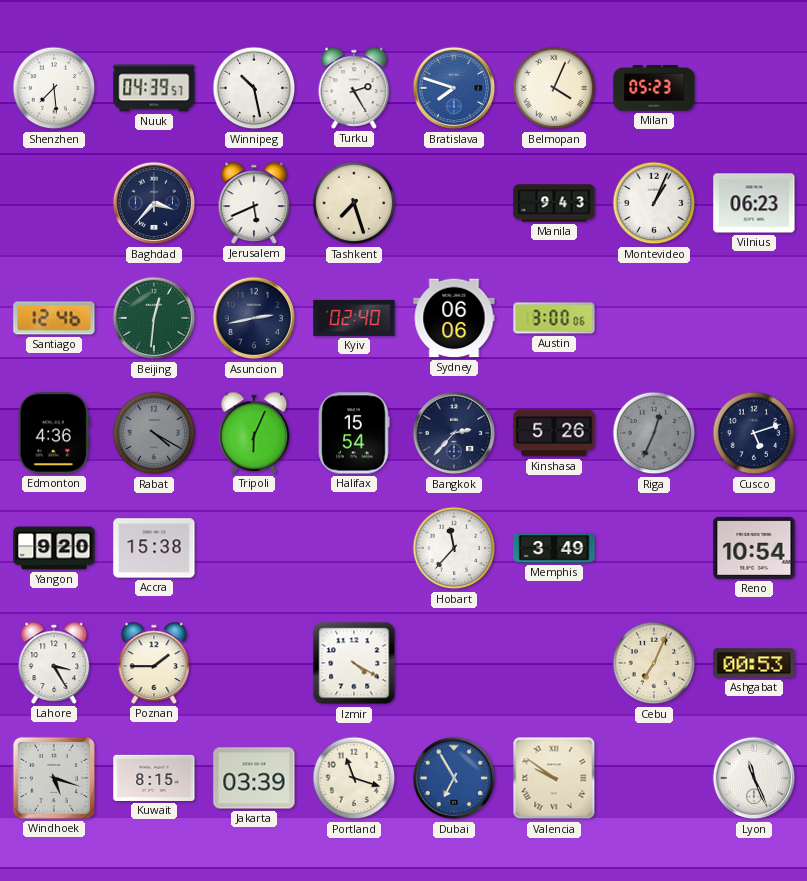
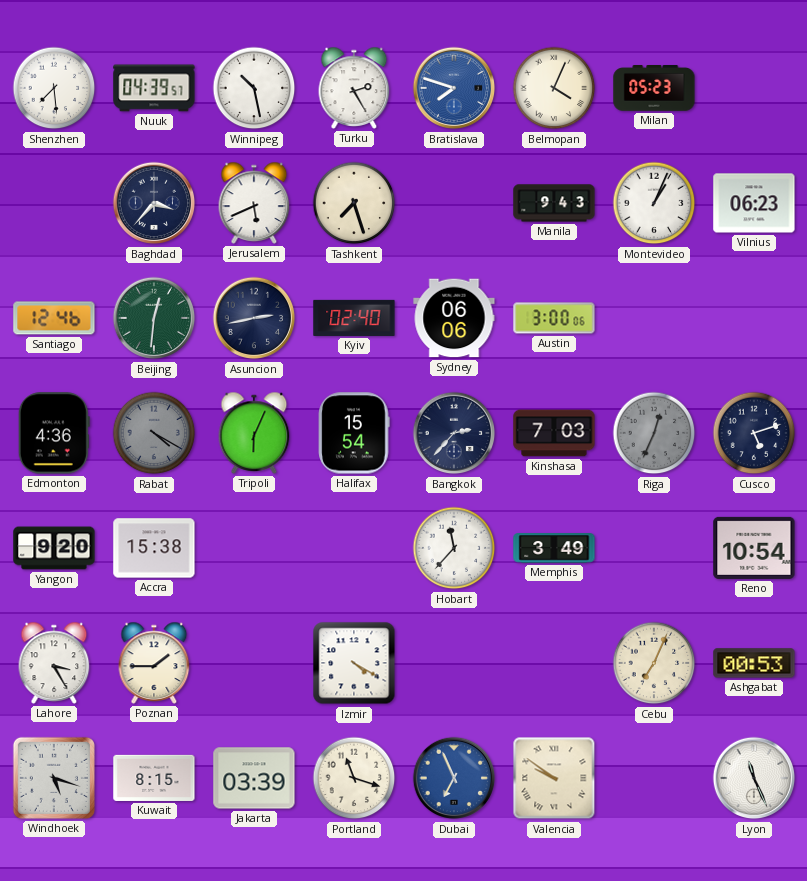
Kinshasa: 5:26 -> 7:03 (554, 433)
Dubai: 6:55 -> 6:56 (454, 778)
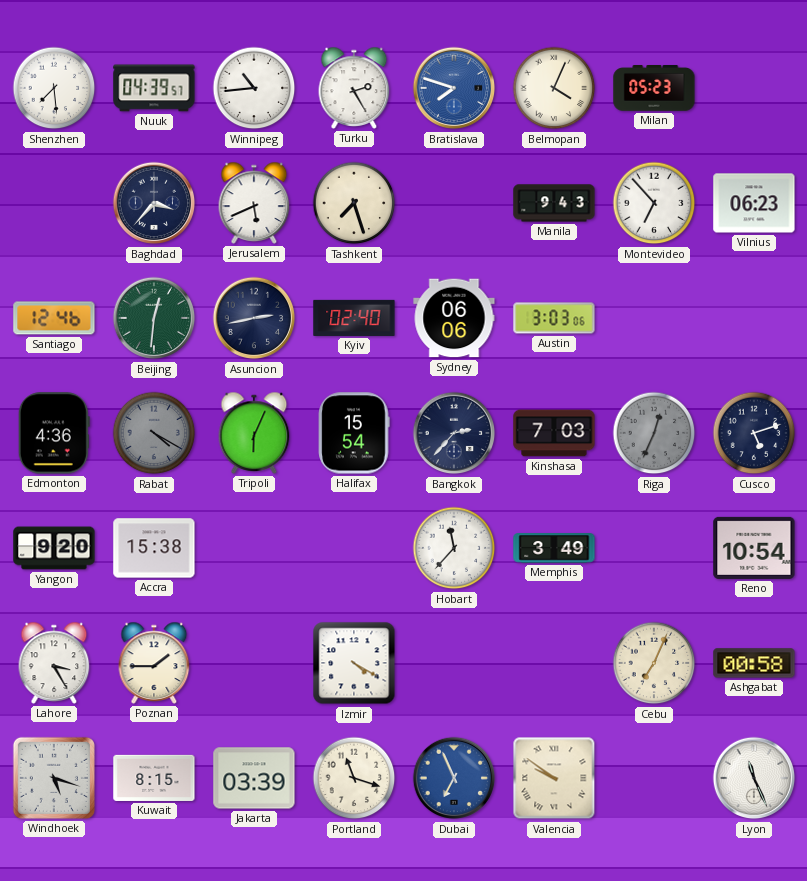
Winnipeg: 10:28 -> 10:44 (254, 88)
Montevideo: 1:04 -> 6:53 (654, 203)
Austin: 3:00 -> 3:03 (554, 318)
Ashgabat: 00:53 -> 00:58 (754, 663)
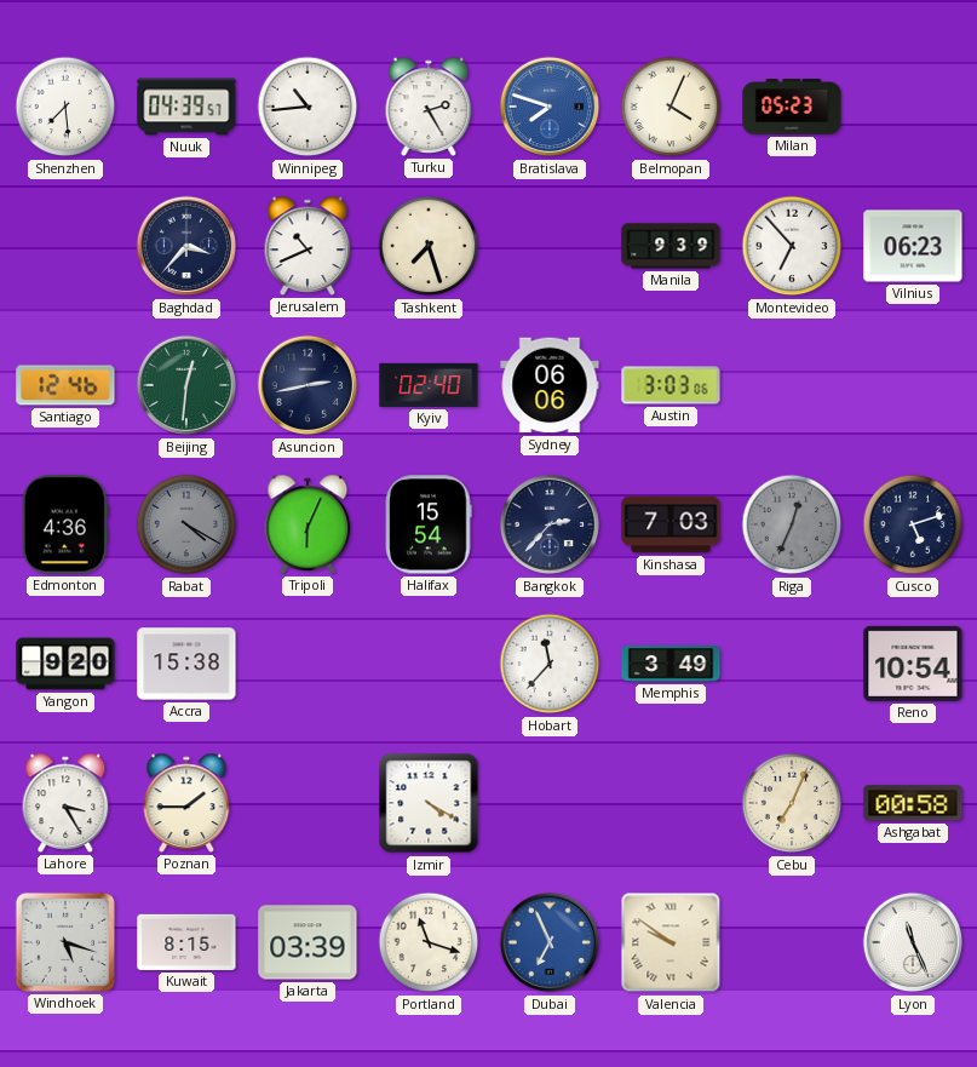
Jerusalem: 5:41 -> 10:41 (308, 246)
Manila: 9:43 -> 9:39 (671, 246)
